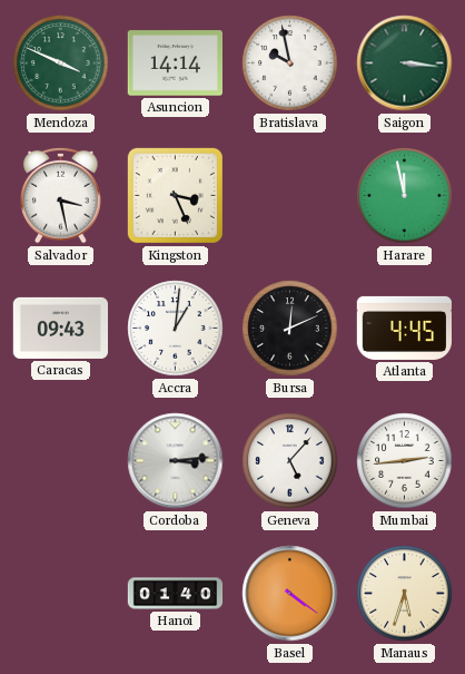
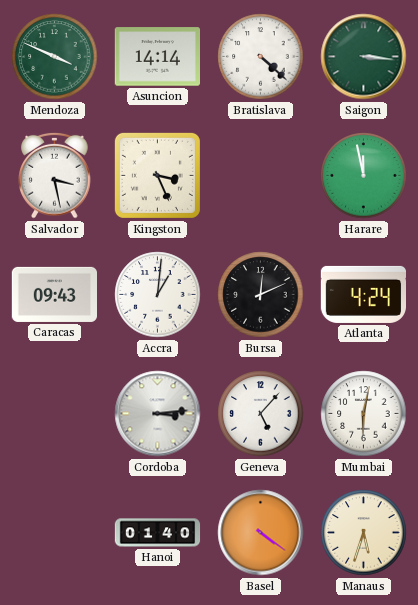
Bratislava: 9:58 -> 4:22 (261, 57)
Atlanta: 4:45 -> 4:24 (363, 294)
Mumbai: 2:44 -> 6:02 (364, 414)
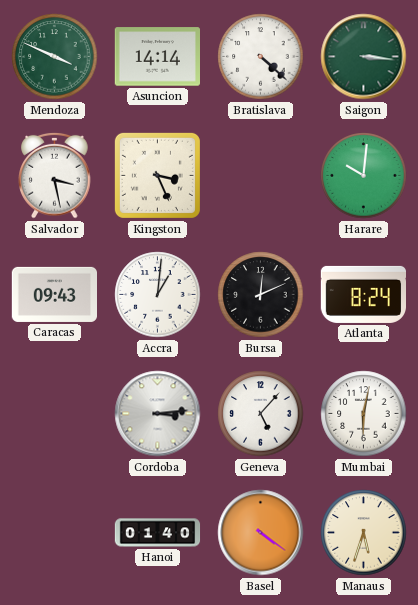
Harare: 11:58 -> 10:01 (364, 176)
Atlanta: 4:24 -> 8:24 (363, 294)
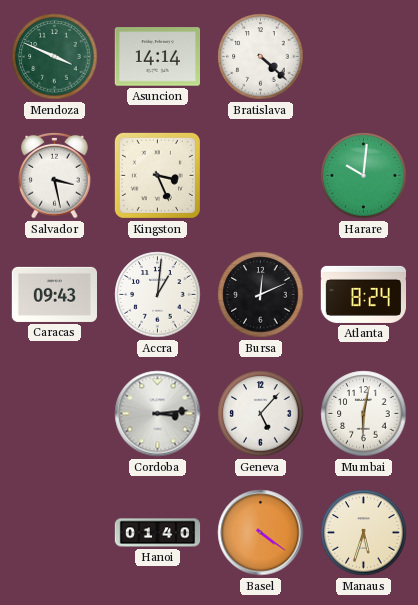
Saigon: 3:16 -> none (364, 57)
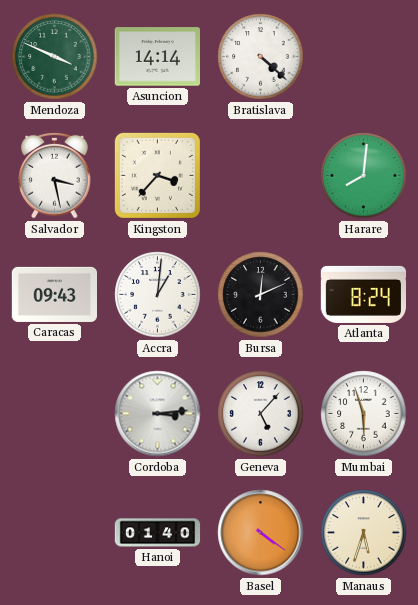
Kingston: 3:26 -> 3:37 (157, 175)
Harare: 10:01 -> 8:01 (364, 176)
Mumbai: 6:02 -> 5:57 (364, 414)
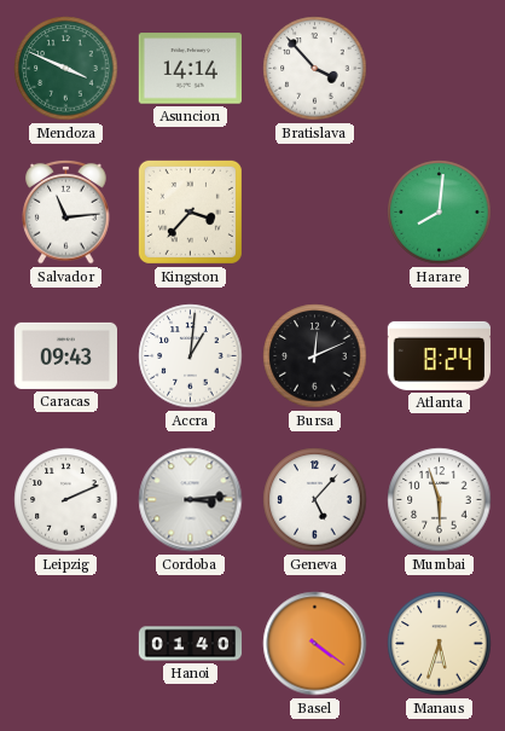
Bratislava: 4:22 -> 3:53 (315, 69)
Salvador: 3:28 -> 11:14 (66, 211)
Leipzig: none -> 2:11 (66, 500)
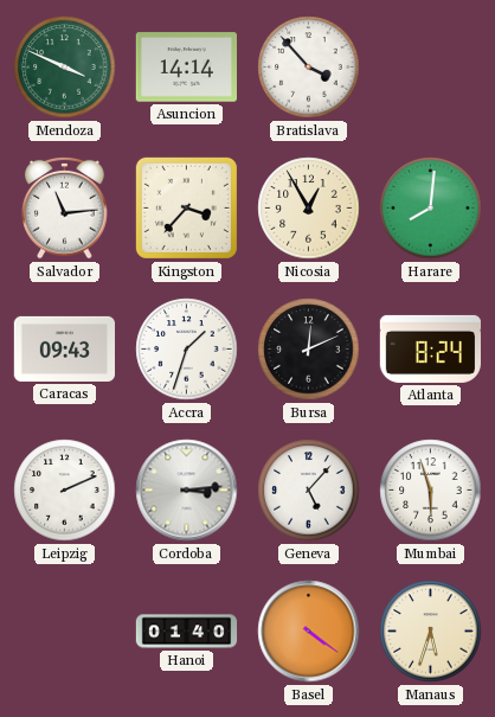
Nicosia: none -> 12:55 (309, 209)
Accra: 1:01 -> 1:33 (187, 350)
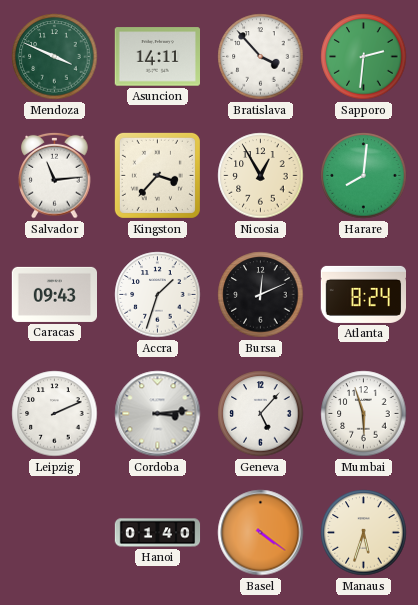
Asuncion: 14:14 -> 14:11 (157, 57)
Sapporo: none -> 2:31 (364, 57)
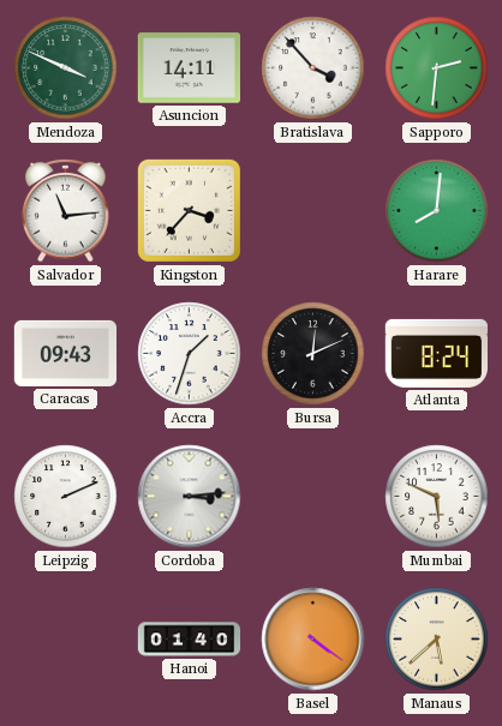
Nicosia: 12:55 -> none (261, 176)
Geneva: 5:07 -> none (261, 414)
Mumbai: 5:57 -> 5:49 (437, 497)
Manaus: 5:33 -> 5:38 (437, 640)
